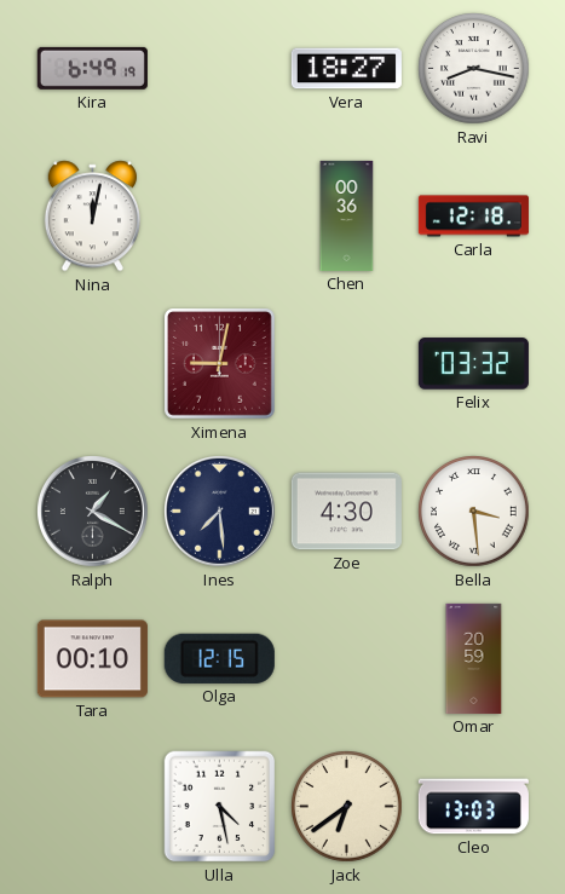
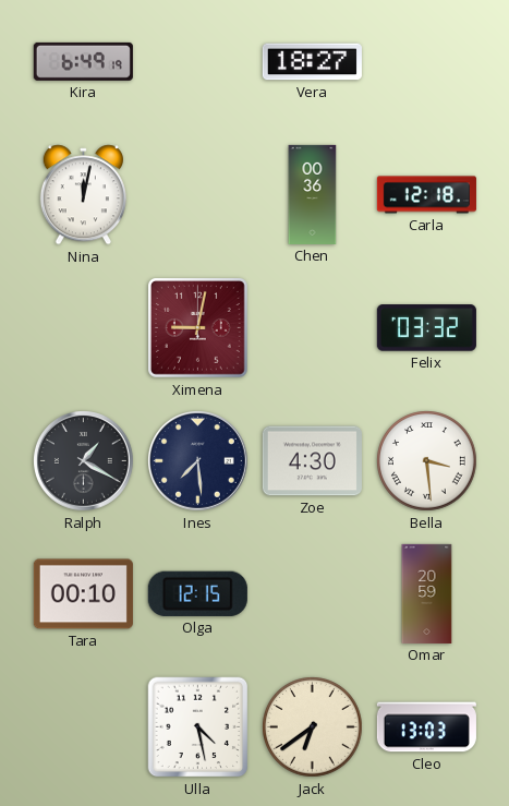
Ravi: 8:17 -> none (474, 69)
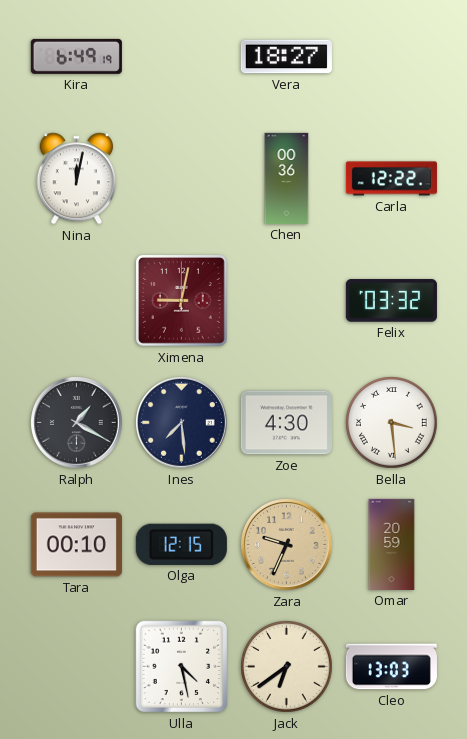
Carla: 12:18 -> 12:22 (391, 179)
Zara: none -> 9:34 (287, 545)
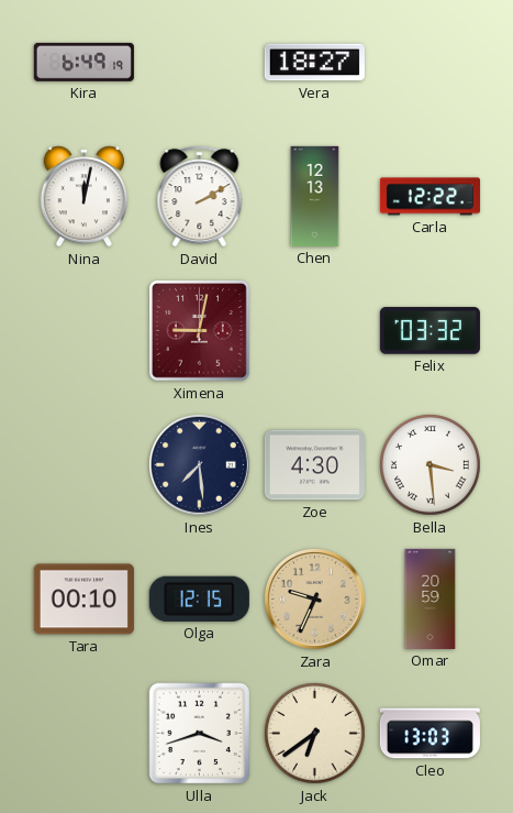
David: none -> 2:10 (200, 197)
Chen: 00:36 -> 12:13 (315, 196)
Ralph: 1:20 -> none (77, 423)
Ulla: 4:28 -> 3:42 (200, 734)
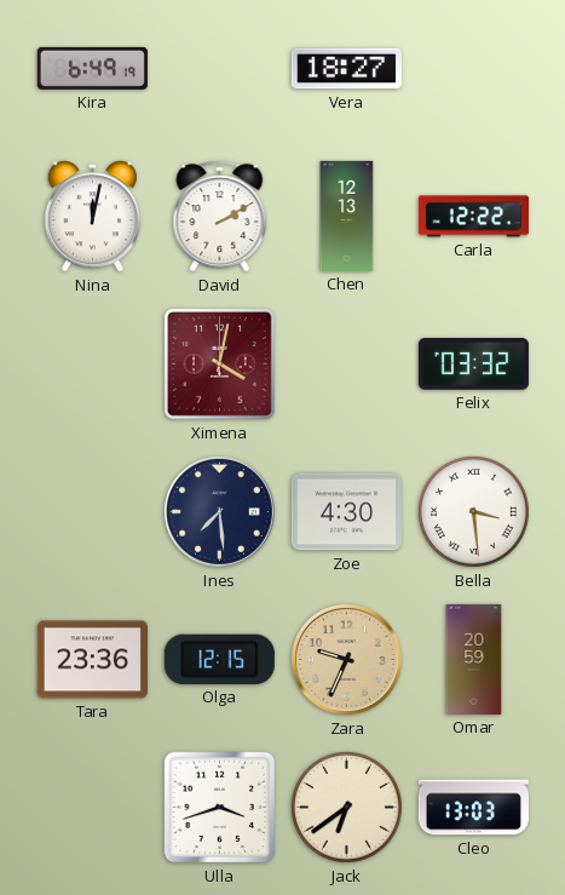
Ximena: 9:02 -> 4:02 (220, 365)
Tara: 00:10 -> 23:36 (92, 660)
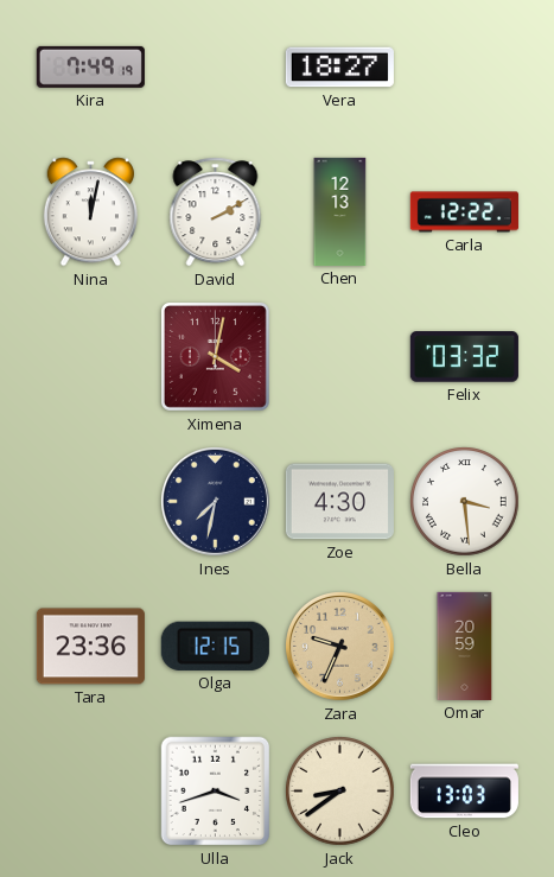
Kira: 6:49 -> 7:49 (90, 66)
Ines: 7:29 -> 7:32 (216, 502)
Jack: 6:39 -> 8:39 (340, 792)
